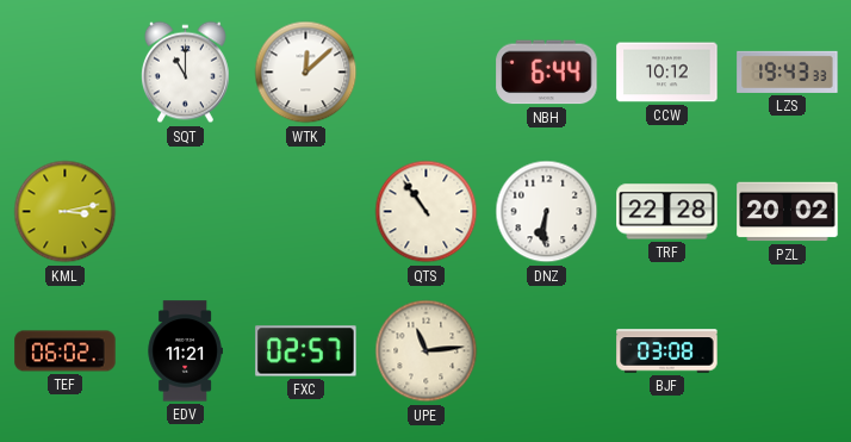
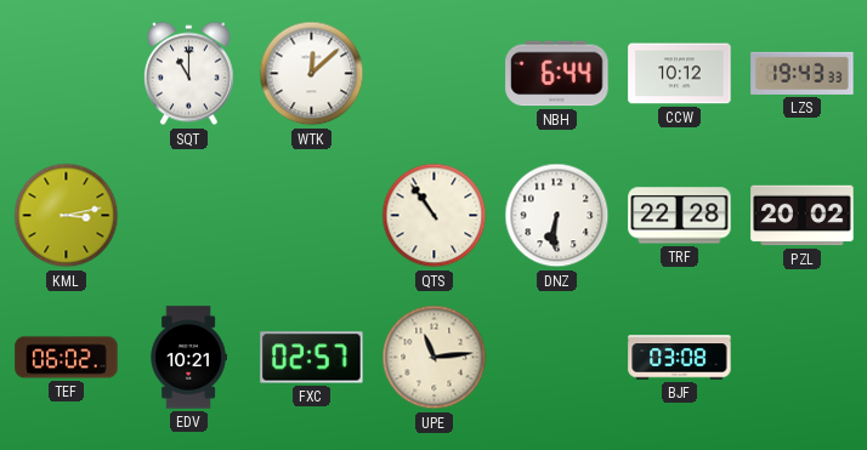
EDV: 11:21 -> 10:21 (188, 358)
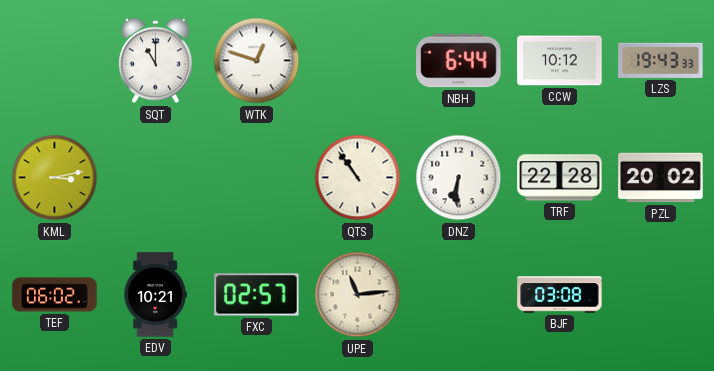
WTK: 12:08 -> 12:48 (257, 61)
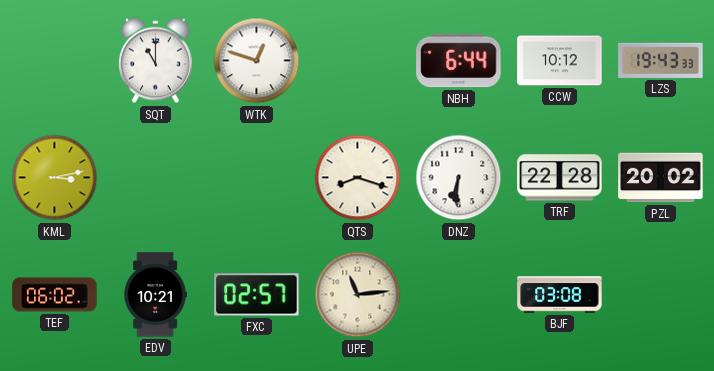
QTS: 10:54 -> 8:18 (358, 178)
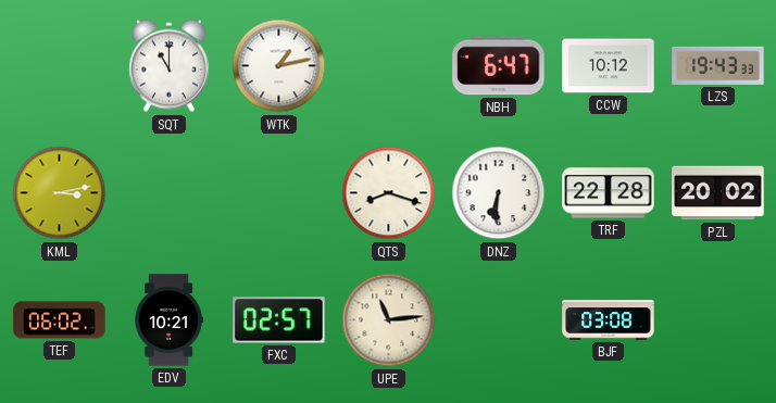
WTK: 12:48 -> 1:13 (279, 66)
NBH: 6:44 -> 6:47 (499, 66)
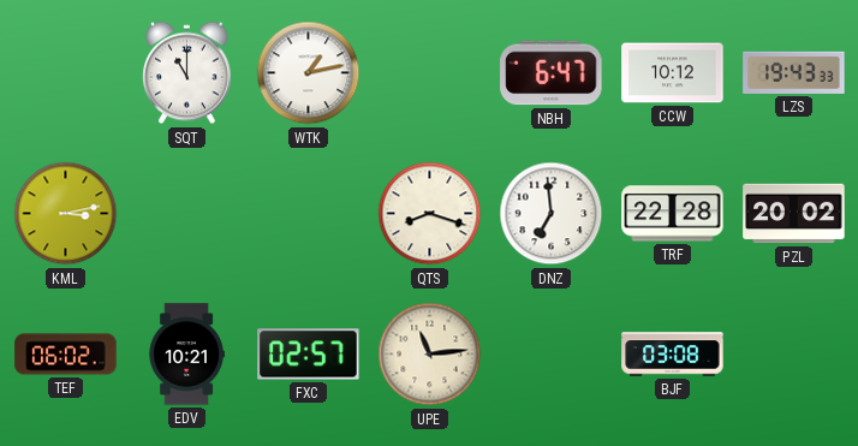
DNZ: 6:31 -> 6:59 (552, 214)
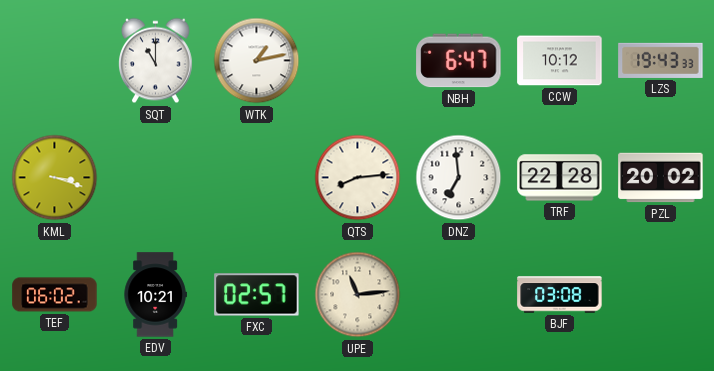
KML: 3:13 -> 3:18 (55, 178)
QTS: 8:18 -> 8:14 (358, 178)
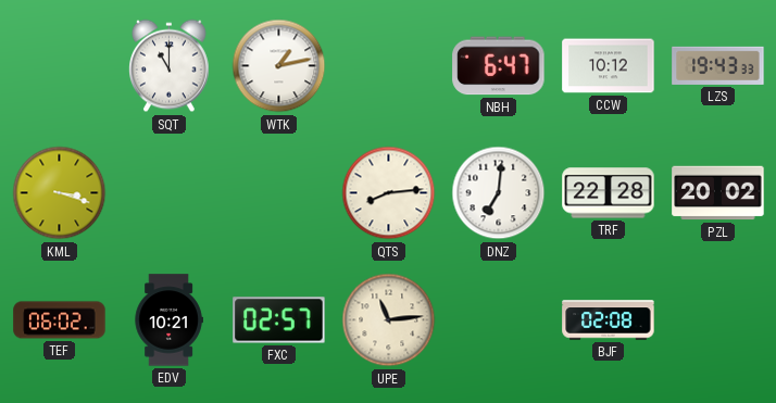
DNZ: 6:59 -> 7:01 (499, 193)
BJF: 03:08 -> 02:08 (609, 320)
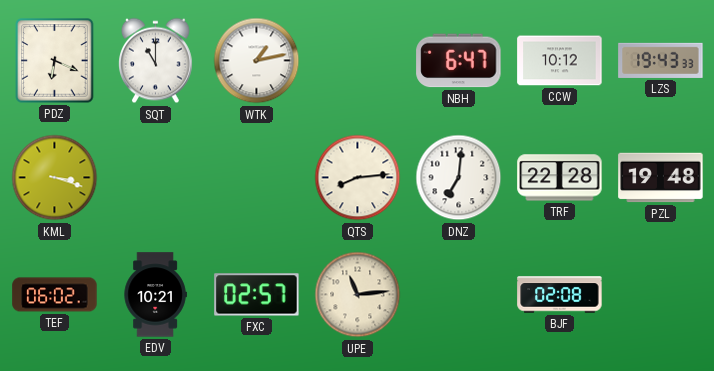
PDZ: none -> 6:19 (55, 61)
PZL: 20:02 -> 19:48 (661, 178)
